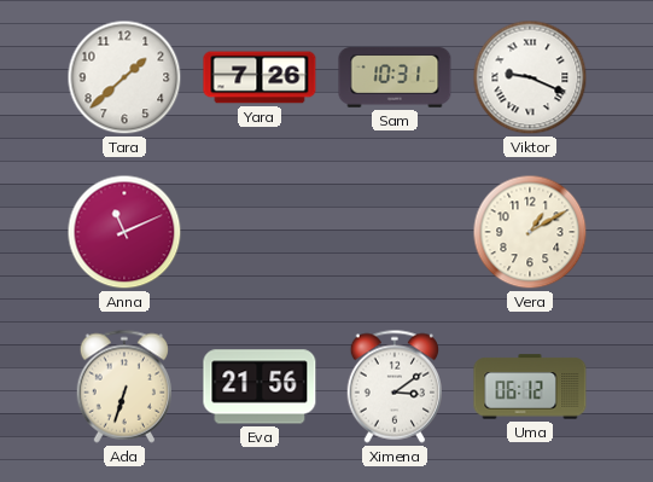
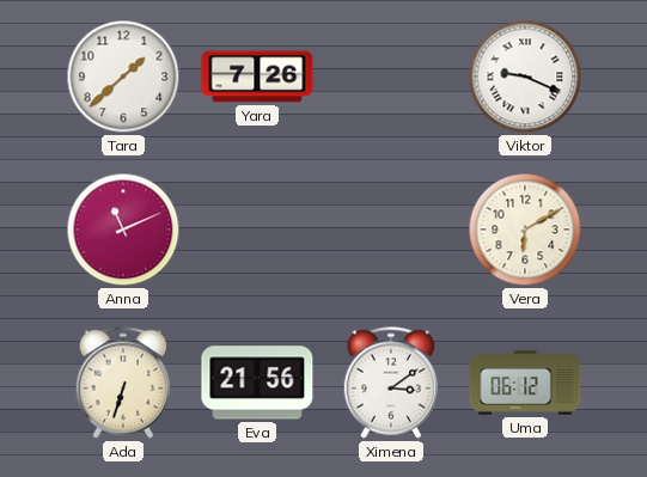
Sam: 10:31 -> none (395, 77)
Vera: 1:10 -> 6:10 (525, 230)
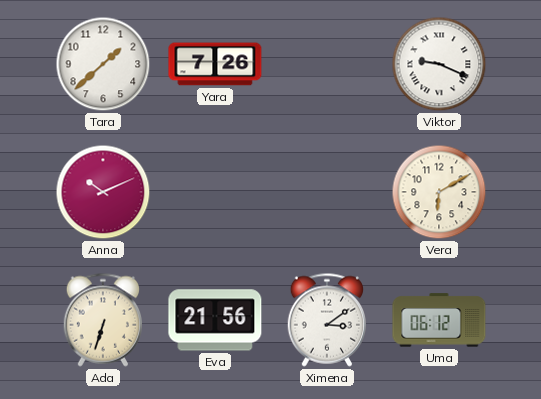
Anna: 11:11 -> 10:11 (103, 192)
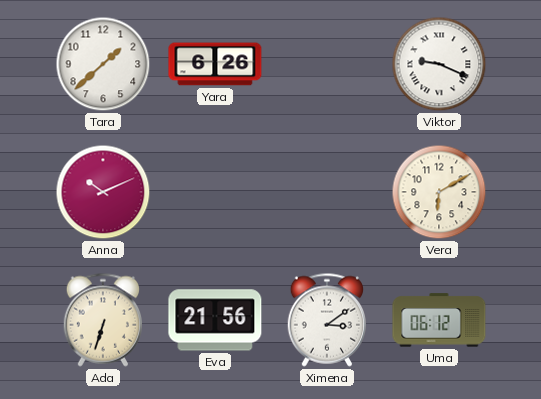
Yara: 7:26 -> 6:26 (215, 64)
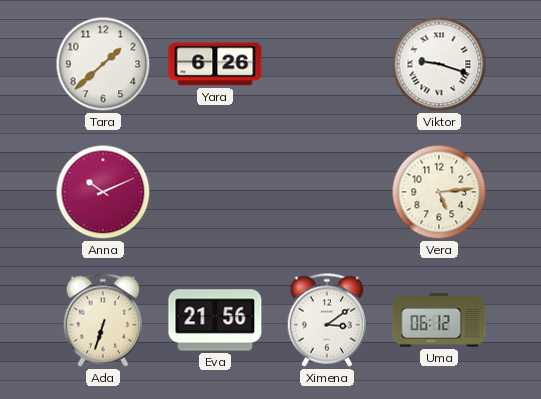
Viktor: 9:19 -> 9:18 (439, 64)
Vera: 6:10 -> 5:14 (439, 192)
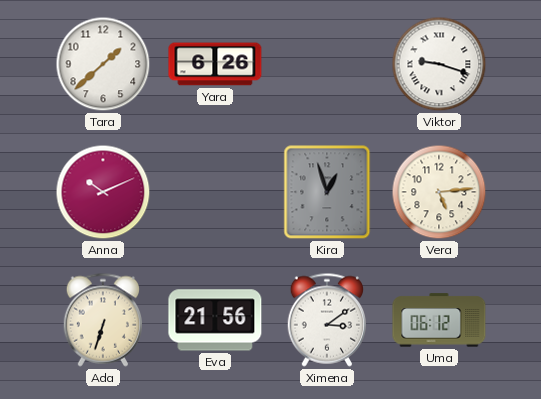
Kira: none -> 12:57 (327, 192)
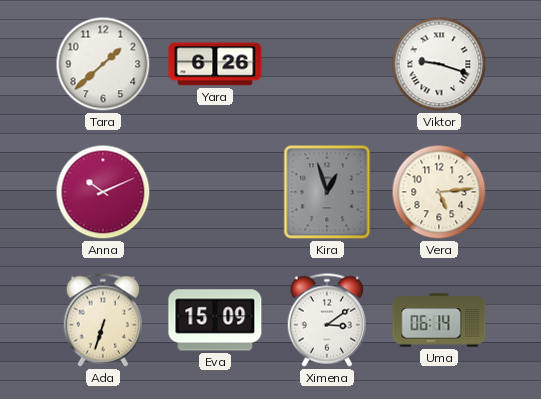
Eva: 21:56 -> 15:09 (215, 320)
Uma: 06:12 -> 06:14 (439, 320)
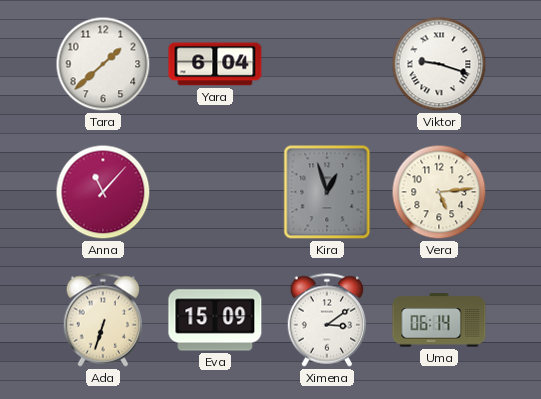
Yara: 6:26 -> 6:04 (215, 64)
Anna: 10:11 -> 11:07 (103, 192)
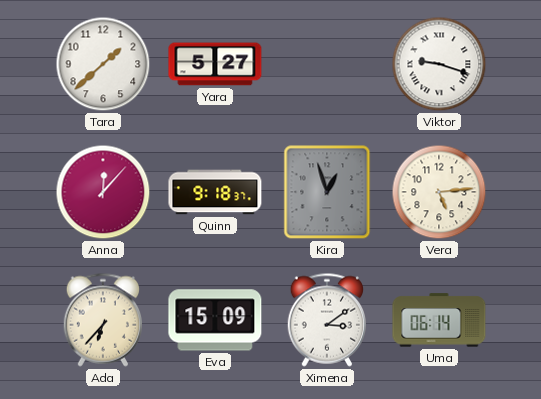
Yara: 6:04 -> 5:27 (215, 64)
Anna: 11:07 -> 12:07 (103, 192)
Quinn: none -> 9:18 (215, 192)
Ada: 6:33 -> 6:37 (102, 320)
